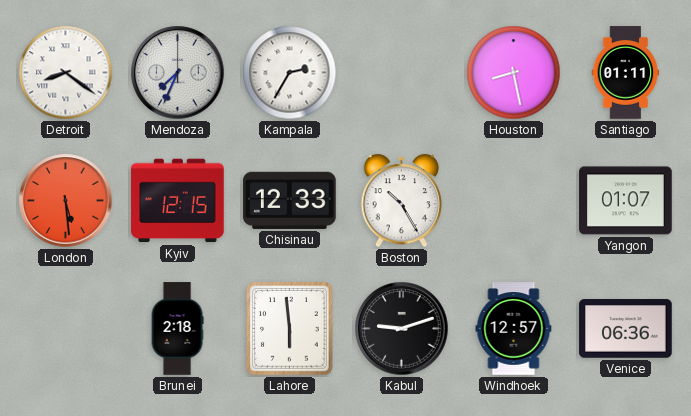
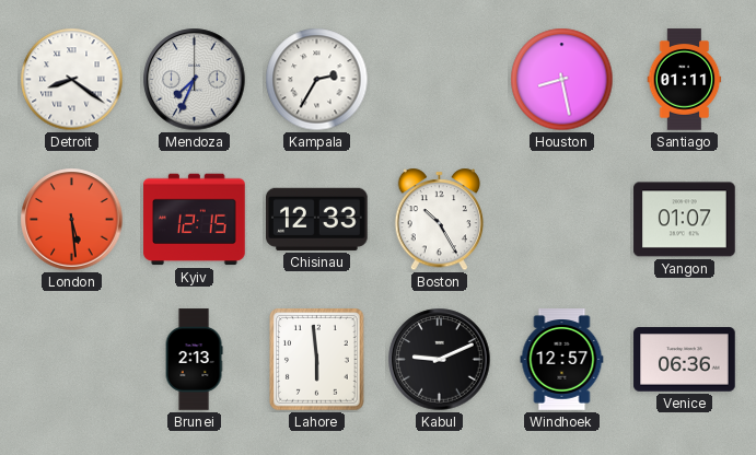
Brunei: 2:18 -> 2:13 (194, 360)
Kabul: 9:12 -> 9:11 (440, 360)
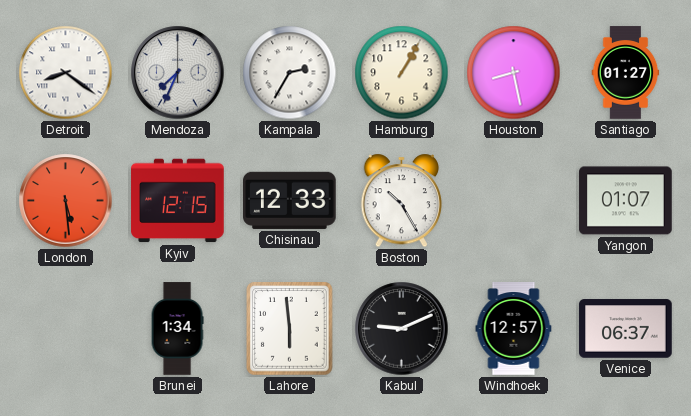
Hamburg: none -> 1:05 (402, 73)
Santiago: 01:11 -> 01:27 (626, 73)
Brunei: 2:13 -> 1:34 (177, 329)
Venice: 06:36 -> 06:37 (626, 329)
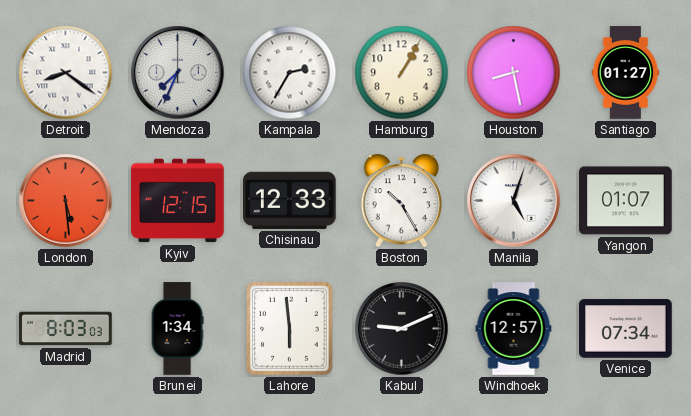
Manila: none -> 5:03 (514, 201)
Madrid: none -> 8:03 (66, 329)
Venice: 06:37 -> 07:34 (626, 329)
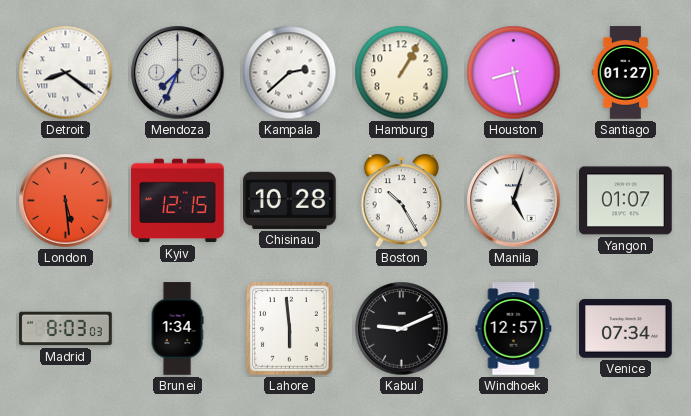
Kampala: 2:35 -> 2:38 (290, 73)
Chisinau: 12:33 -> 10:28 (290, 200)
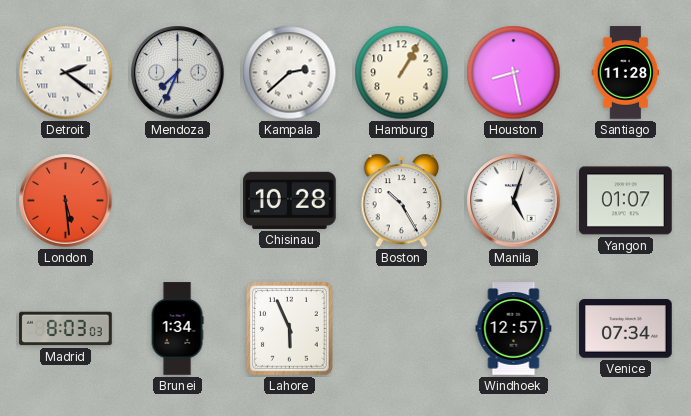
Detroit: 8:21 -> 2:21 (66, 73)
Santiago: 01:27 -> 11:28 (626, 73)
Kyiv: 12:15 -> none (178, 201)
Lahore: 5:59 -> 5:56 (290, 329)
Kabul: 9:11 -> none (402, 329)
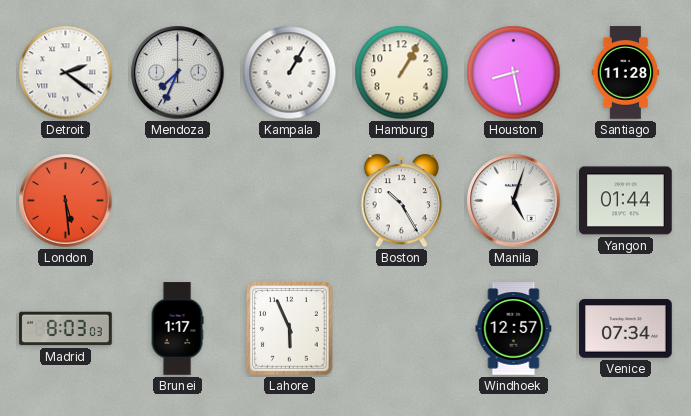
Kampala: 2:38 -> 1:05 (290, 73)
Chisinau: 10:28 -> none (290, 200)
Yangon: 01:07 -> 01:44 (626, 201)
Brunei: 1:34 -> 1:17 (177, 329)
